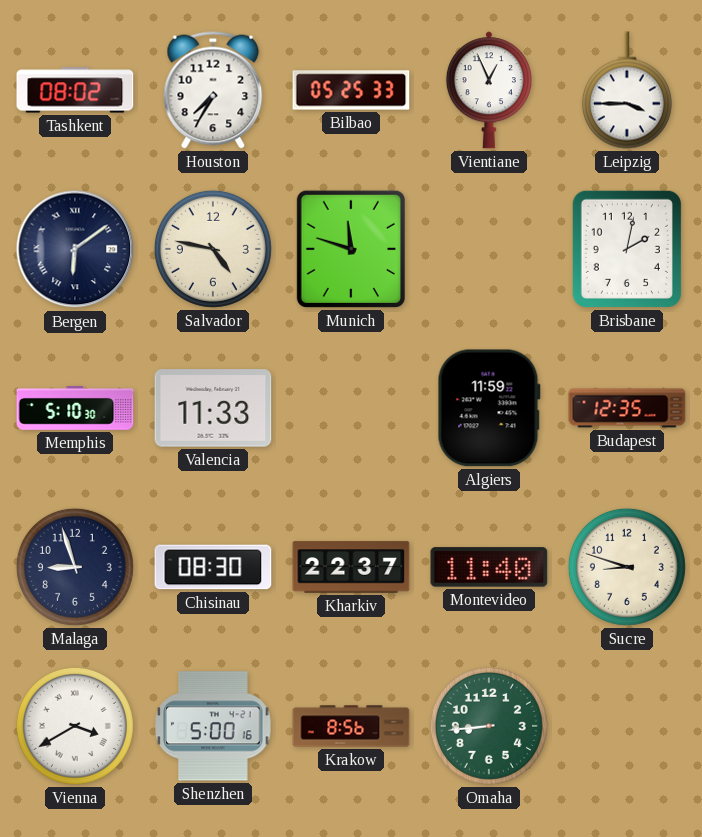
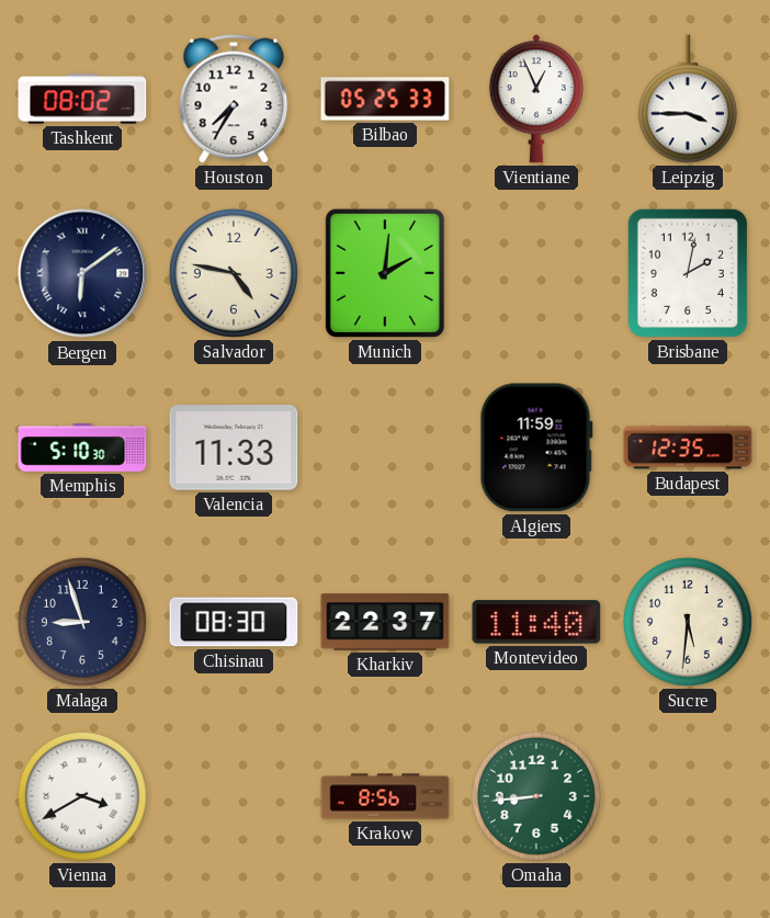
Munich: 11:48 -> 2:01 (385, 273)
Sucre: 8:48 -> 5:31 (688, 622)
Shenzhen: 5:00 -> none (213, 726)
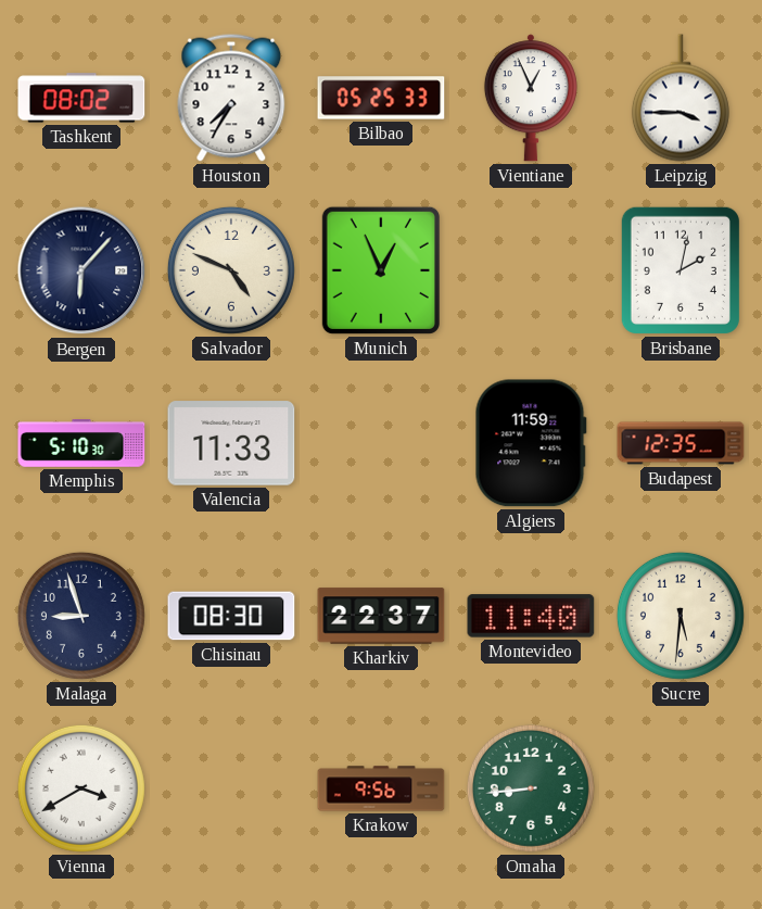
Bergen: 6:09 -> 6:07 (81, 270)
Salvador: 4:47 -> 4:49 (231, 270)
Munich: 2:01 -> 12:56 (381, 270)
Krakow: 8:56 -> 9:56 (381, 788)
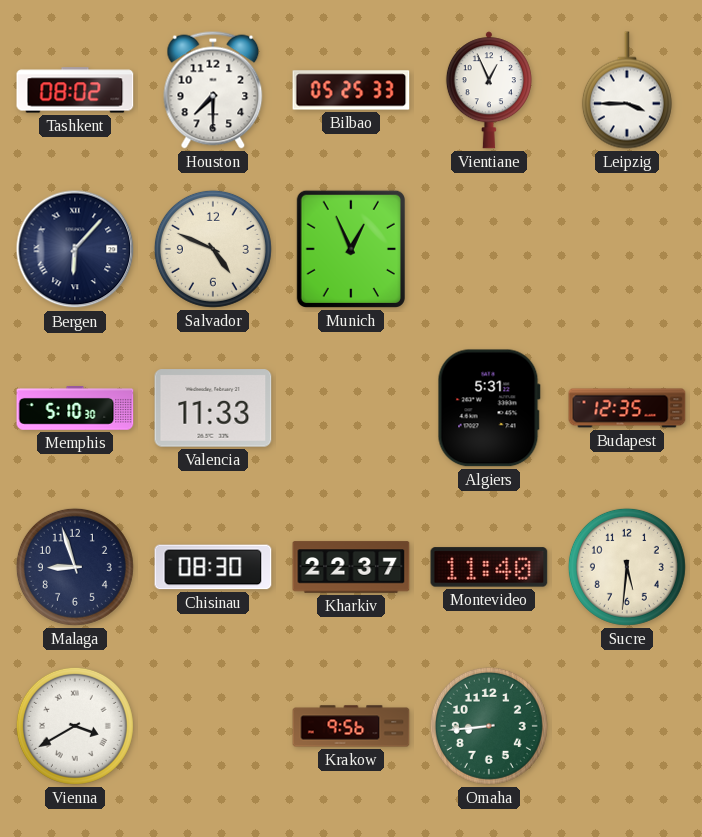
Houston: 7:35 -> 7:30 (213, 90)
Brisbane: 2:02 -> none (681, 270)
Algiers: 11:59 -> 5:31 (489, 408)
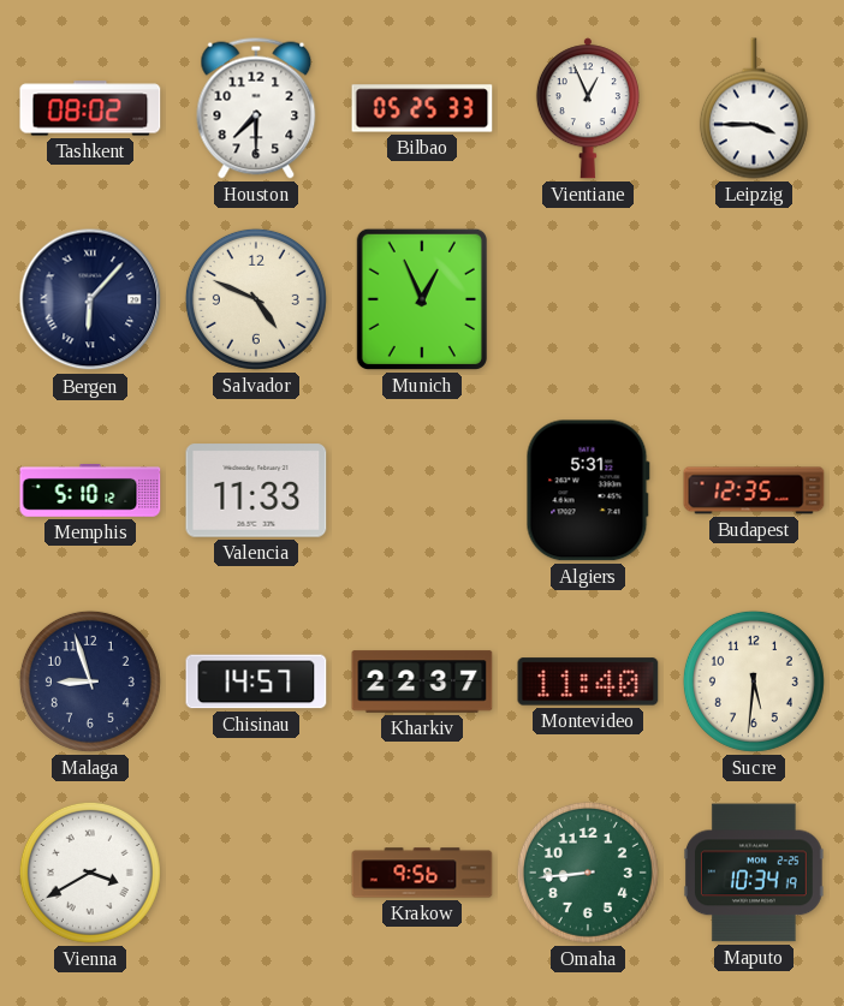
Memphis: 5:10:30 -> 5:10:12 (90, 492)
Chisinau: 08:30 -> 14:57 (256, 681)
Maputo: none -> 10:34 (754, 873)
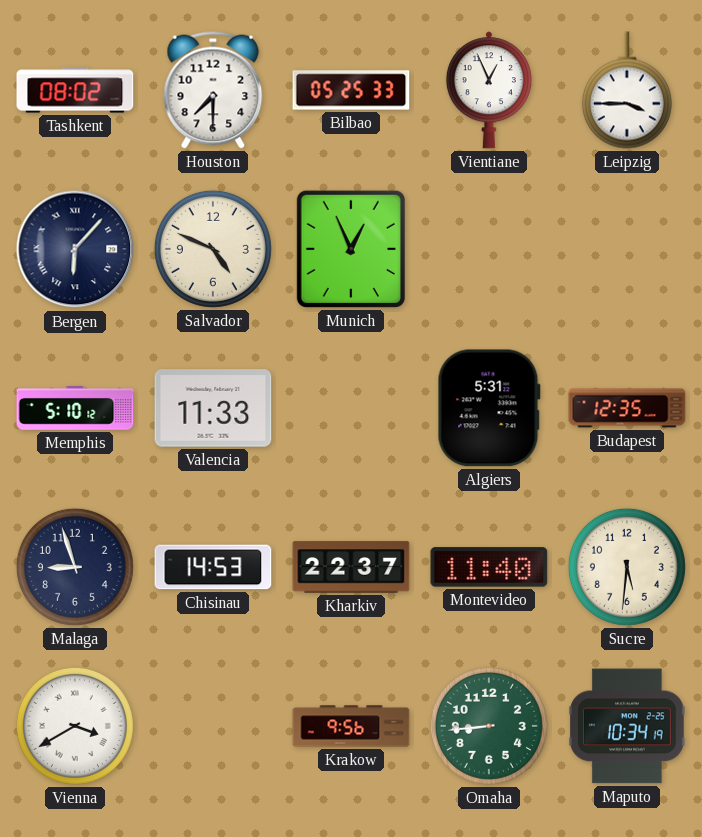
Chisinau: 14:57 -> 14:53 (213, 567)
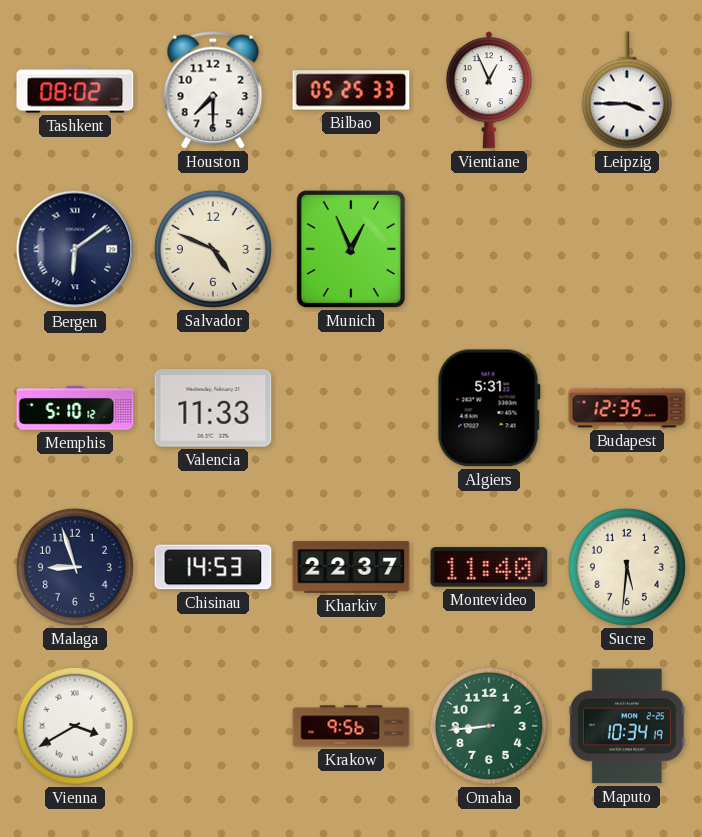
Bergen: 6:07 -> 6:09 (75, 249)
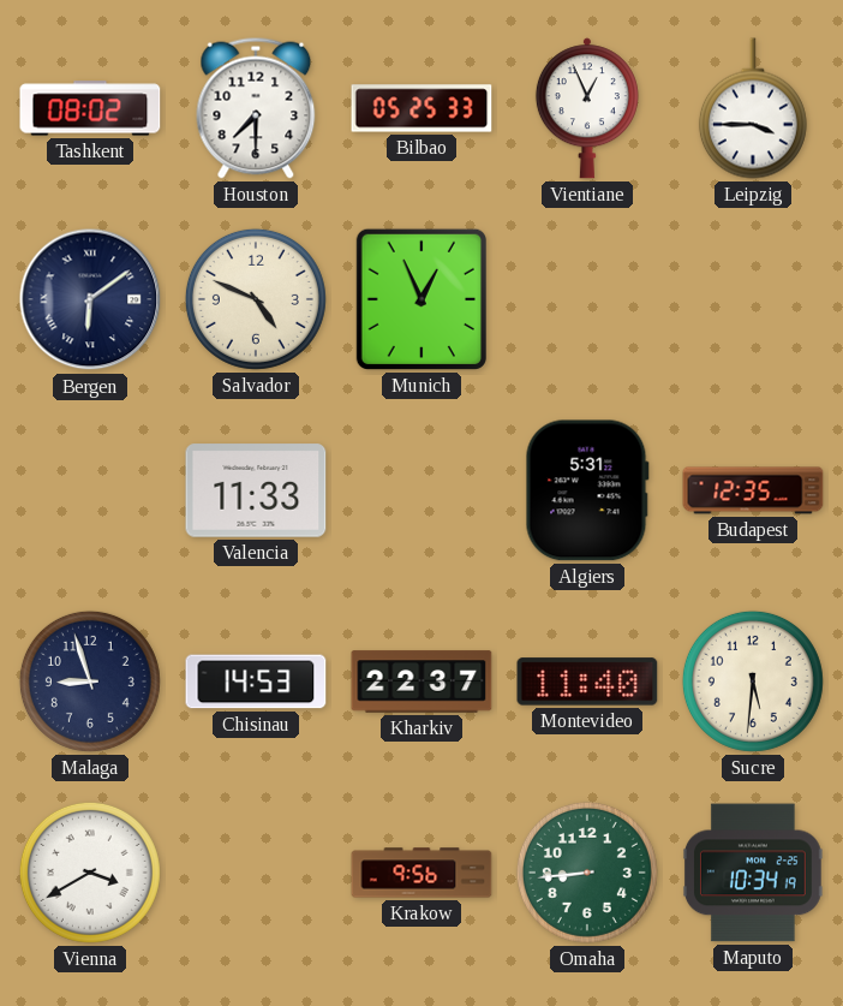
Memphis: 5:10 -> none (75, 409)
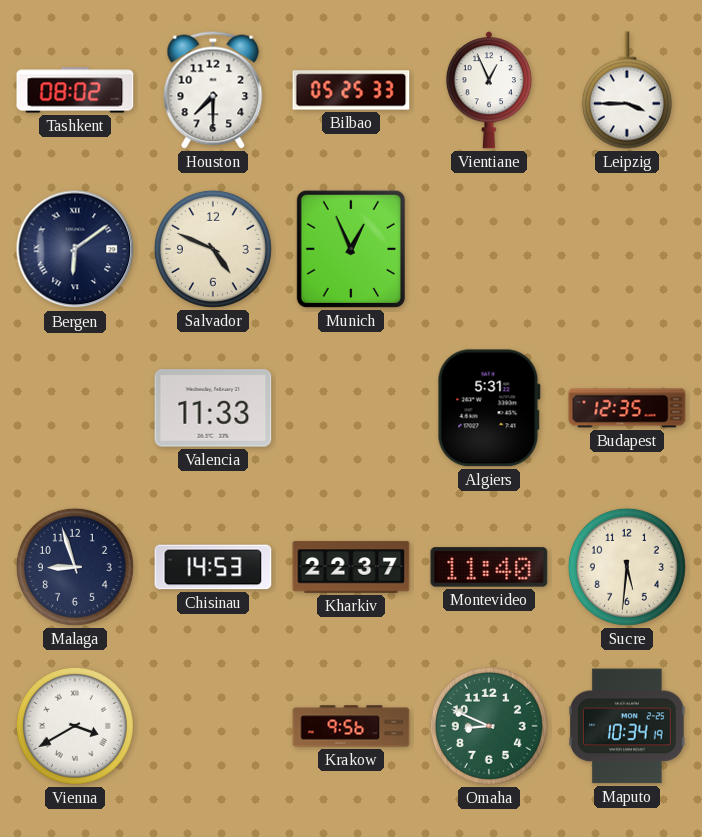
Omaha: 8:44 -> 8:49 (489, 726)
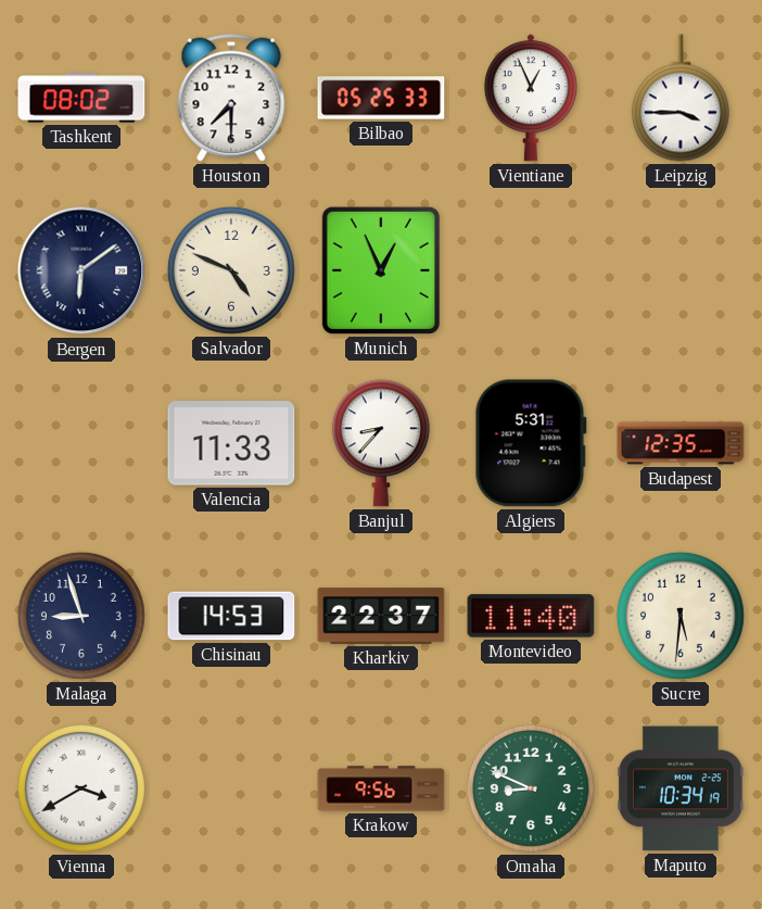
Banjul: none -> 8:37 (381, 443)
